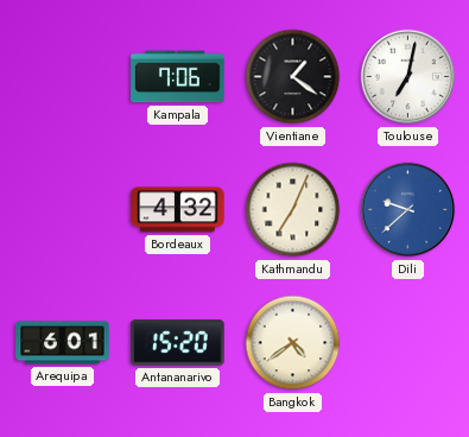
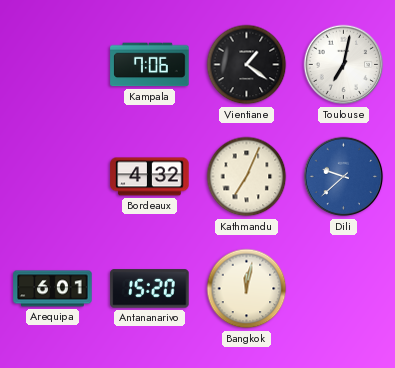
Bangkok: 4:39 -> 12:02 (247, 289)
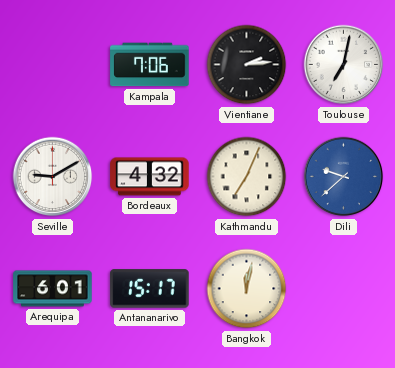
Vientiane: 1:21 -> 2:14 (247, 65)
Seville: none -> 9:10 (53, 177)
Antananarivo: 15:20 -> 15:17 (150, 289)
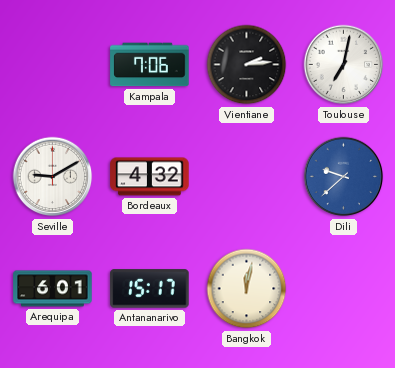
Kathmandu: 7:04 -> none (247, 177)
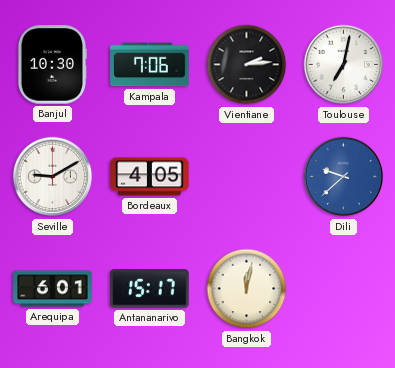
Banjul: none -> 10:30 (51, 65)
Bordeaux: 4:32 -> 4:05 (150, 177)
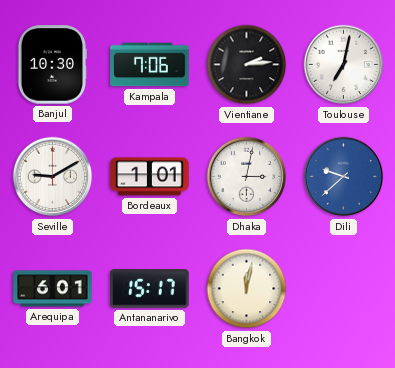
Bordeaux: 4:05 -> 1:01 (150, 177)
Dhaka: none -> 3:02 (247, 177)
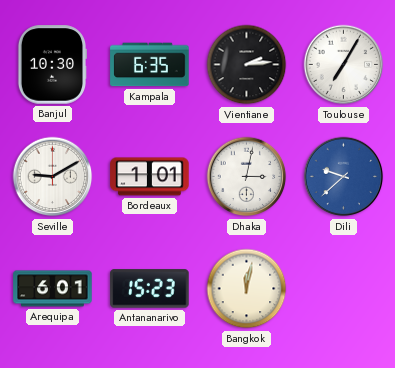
Kampala: 7:06 -> 6:35 (150, 65)
Toulouse: 7:02 -> 7:05 (344, 65)
Antananarivo: 15:17 -> 15:23 (150, 289)
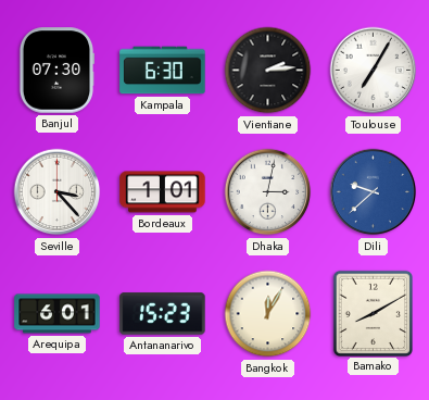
Banjul: 10:30 -> 07:30 (55, 71)
Kampala: 6:35 -> 6:30 (163, 71)
Seville: 9:10 -> 3:23 (58, 192)
Bangkok: 12:02 -> 12:05 (268, 314)
Bamako: none -> 8:10 (373, 313)
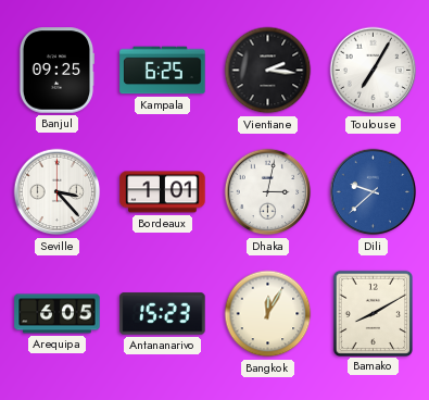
Banjul: 07:30 -> 09:25 (55, 71)
Kampala: 6:30 -> 6:25 (163, 71)
Vientiane: 2:14 -> 2:16 (268, 71)
Arequipa: 6:01 -> 6:05 (58, 314)
